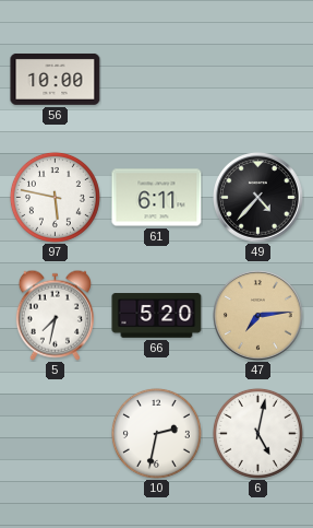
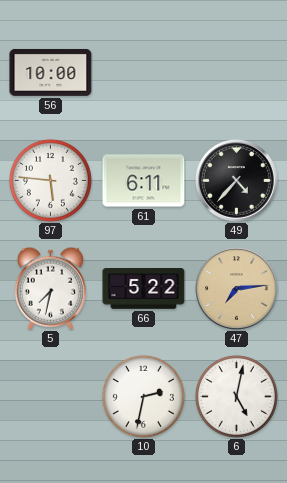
97: 5:47 -> 5:46 (50, 180)
66: 5:20 -> 5:22 (144, 289)
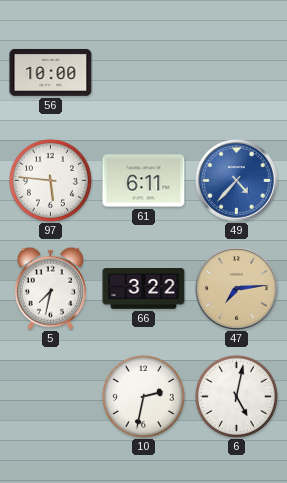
49 dial: black -> blue (237, 181)
66: 5:22 -> 3:22 (144, 289)
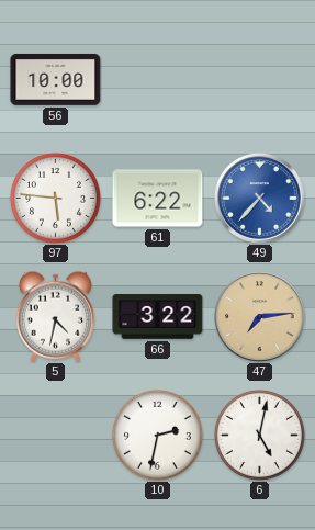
61: 6:11 -> 6:22 (158, 199)
5: 7:32 -> 4:32 (55, 316)
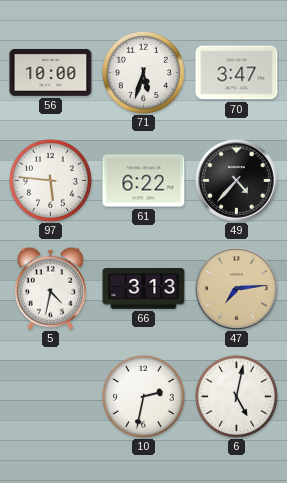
71: none -> 5:33 (143, 72)
70: none -> 3:47 (237, 73)
49 dial: blue -> black (237, 181)
66: 3:22 -> 3:13 (144, 289)
